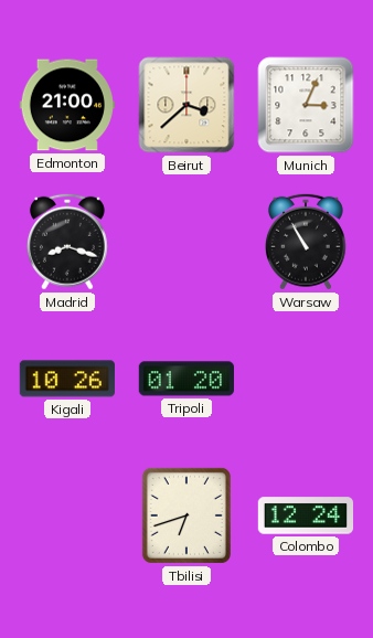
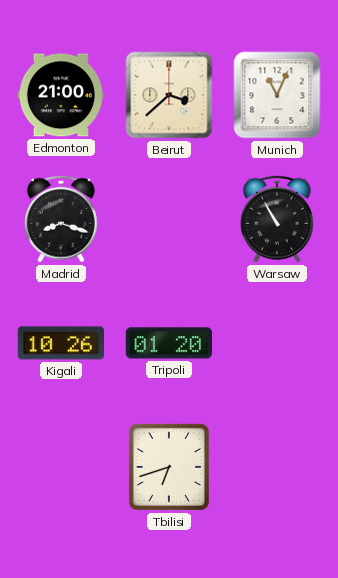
Munich: 3:04 -> 11:04 (277, 95)
Colombo: 12:24 -> none (305, 515)
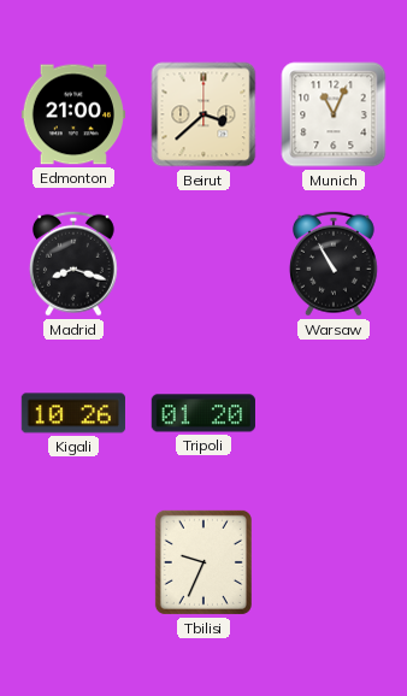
Tbilisi: 6:42 -> 9:34 (203, 562)
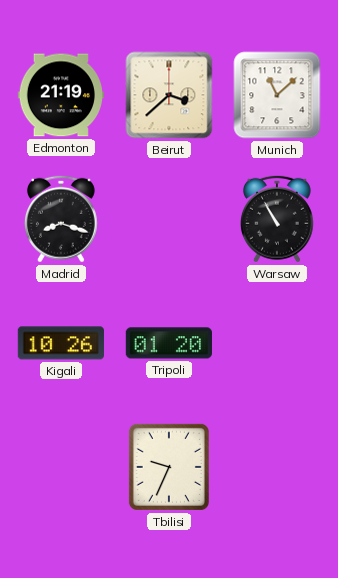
Edmonton: 21:00 -> 21:19 (60, 95)
Munich: 11:04 -> 11:08 (277, 95)
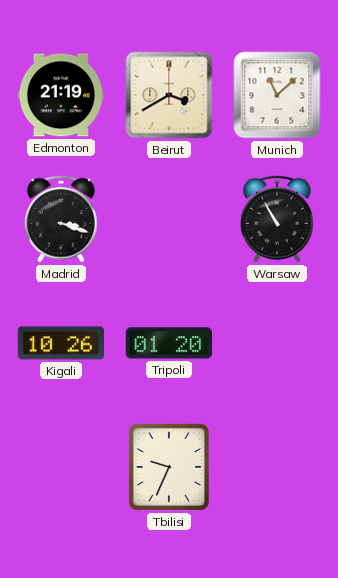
Beirut: 3:38 -> 3:40 (169, 95)
Madrid: 8:18 -> 3:18 (61, 219)
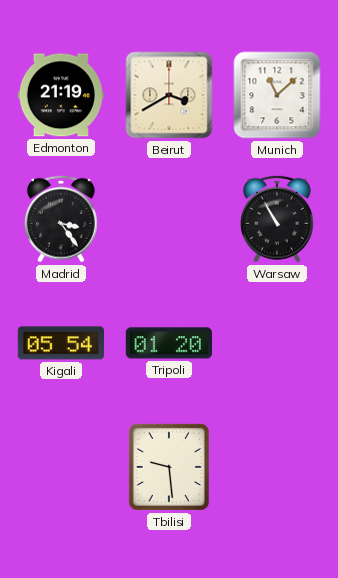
Madrid: 3:18 -> 3:24 (61, 219)
Kigali: 10:26 -> 05:54 (61, 343)
Tbilisi: 9:34 -> 9:29 (169, 467)
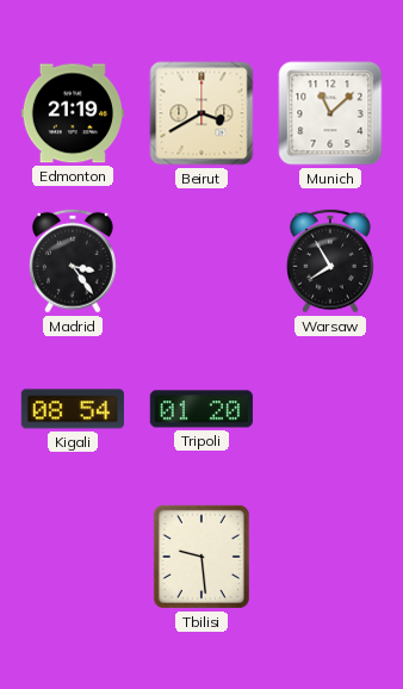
Warsaw: 10:55 -> 7:55 (330, 261)
Kigali: 05:54 -> 08:54 (73, 409)
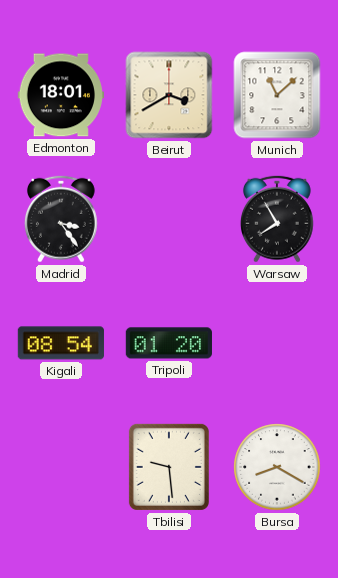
Edmonton: 21:19 -> 18:01 (60, 95)
Bursa: none -> 8:20 (277, 467)
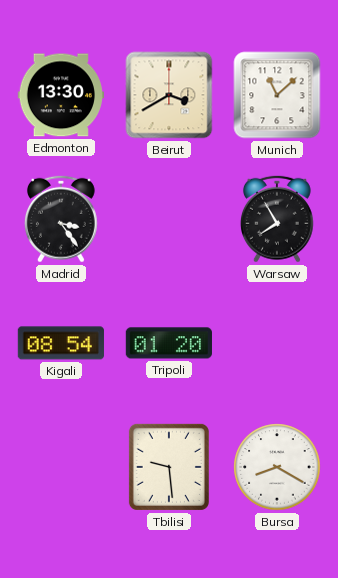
Edmonton: 18:01 -> 13:30 (60, 95)
